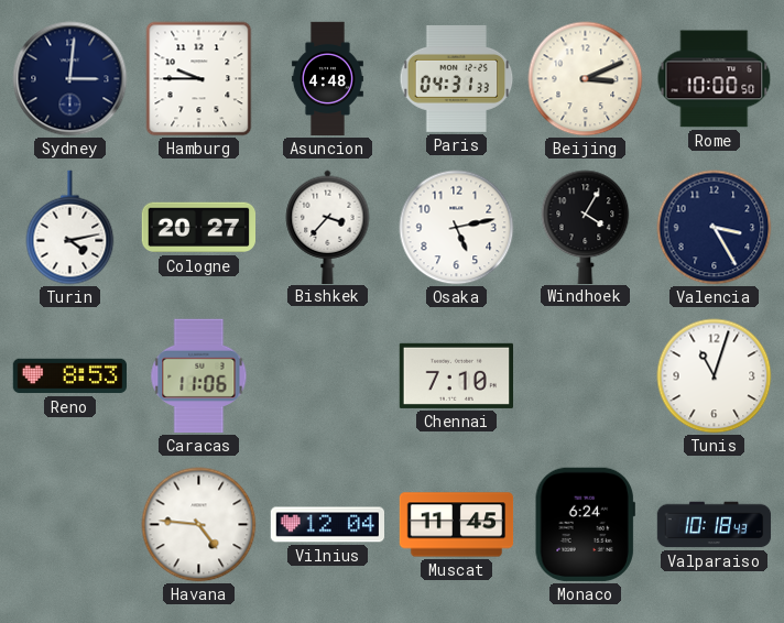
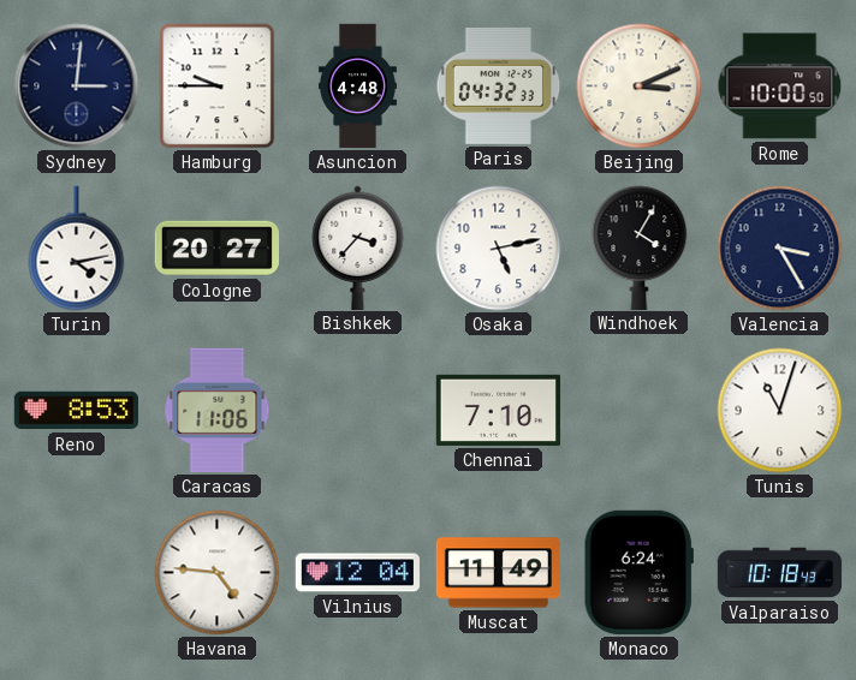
Paris: 04:31 -> 04:32 (499, 85)
Muscat: 11:45 -> 11:49 (499, 573)
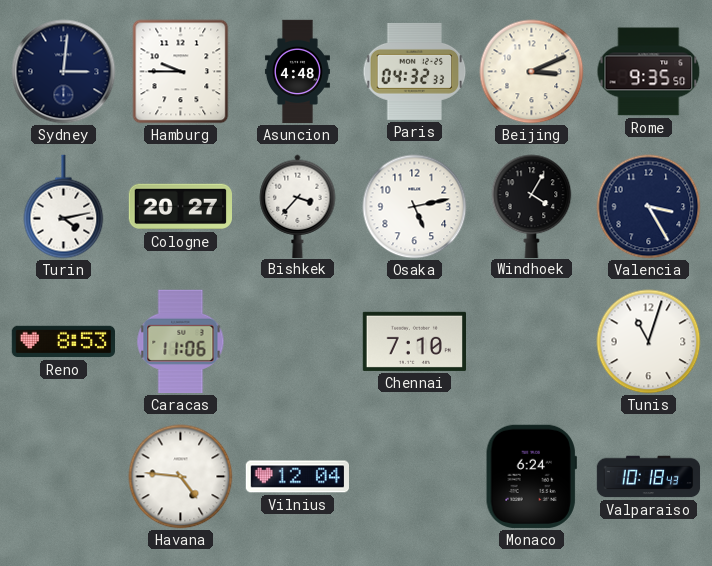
Rome: 10:00 -> 9:35 (649, 72)
Muscat: 11:49 -> none (499, 573)
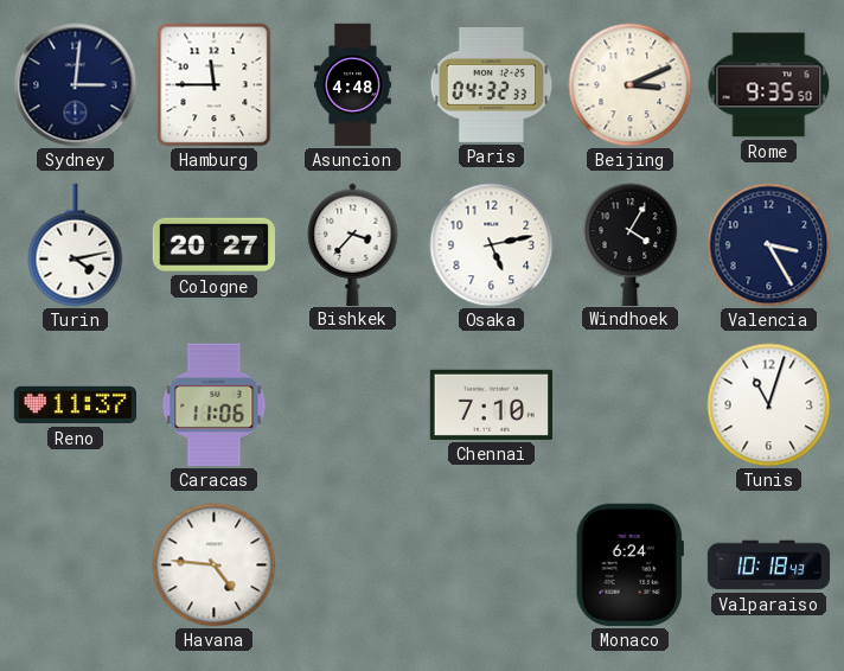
Hamburg: 9:45 -> 11:45 (215, 85)
Reno: 8:53 -> 11:37 (75, 405)
Vilnius: 12:04 -> none (297, 477)
